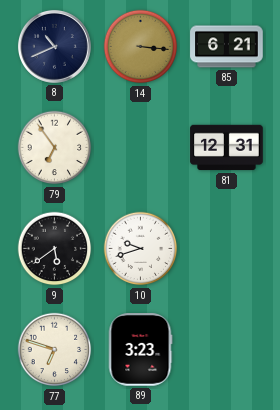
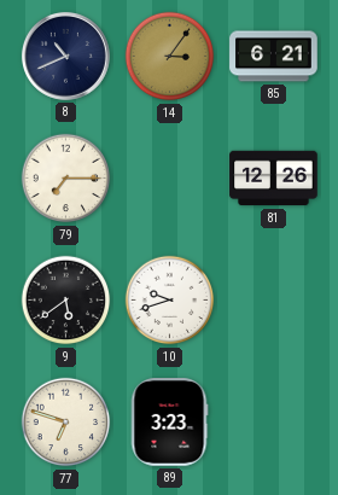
14: 3:16 -> 3:06 (170, 57)
79: 6:54 -> 7:15 (66, 179)
81: 12:31 -> 12:26 (274, 179)
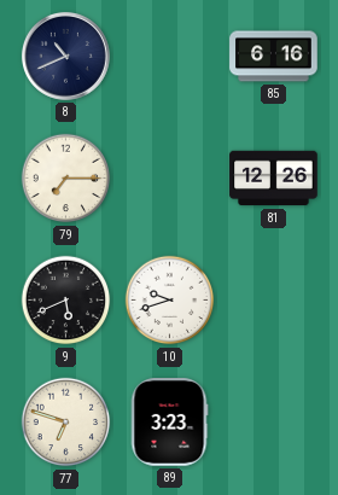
14: 3:06 -> none (170, 57)
85: 6:21 -> 6:16 (274, 57)
9: 5:39 -> 5:41 (66, 301)
